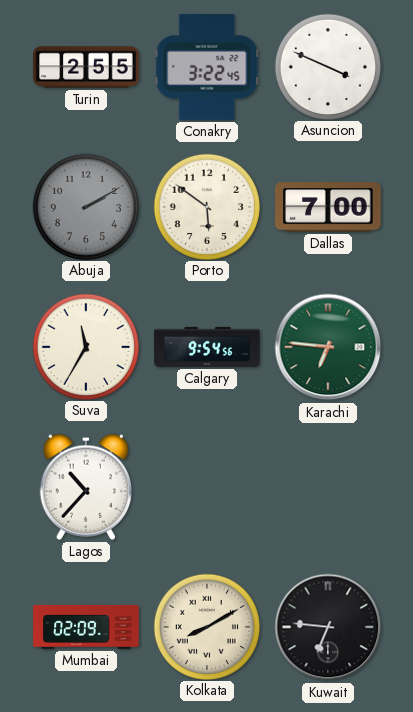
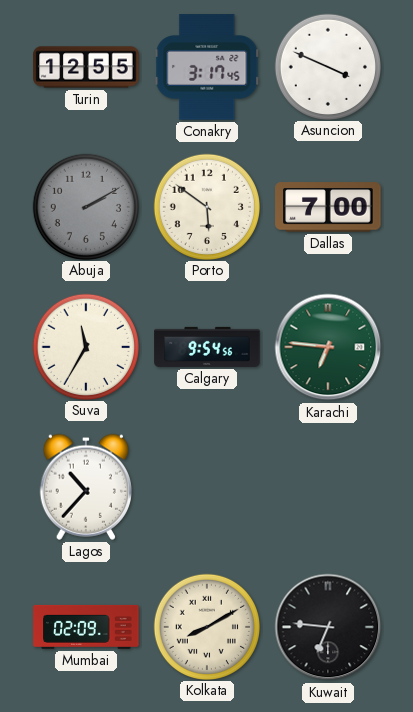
Turin: 2:55 -> 12:55 (86, 67)
Conakry: 3:22 -> 3:17 (207, 67)
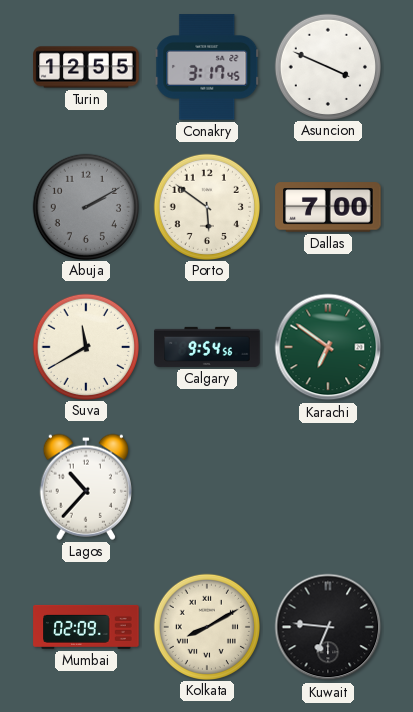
Suva: 11:35 -> 11:40 (85, 346)
Karachi: 6:46 -> 6:51 (328, 347)
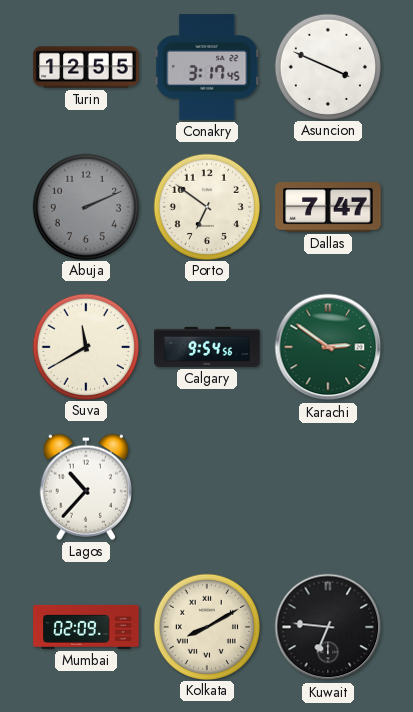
Abuja: 2:10 -> 2:11 (85, 206)
Porto: 5:51 -> 6:51 (206, 206)
Dallas: 7:00 -> 7:47 (328, 207)
Karachi: 6:51 -> 2:51 (328, 347)
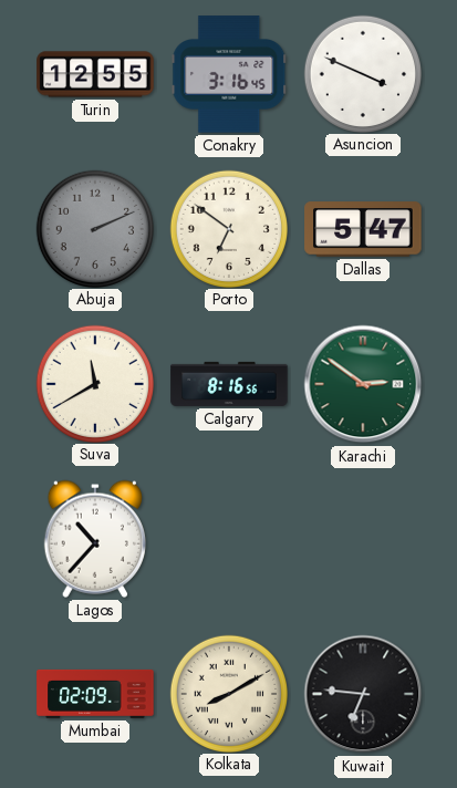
Conakry: 3:17 -> 3:16 (229, 74)
Dallas: 7:47 -> 5:47 (363, 229)
Calgary: 9:54 -> 8:16 (229, 384)
